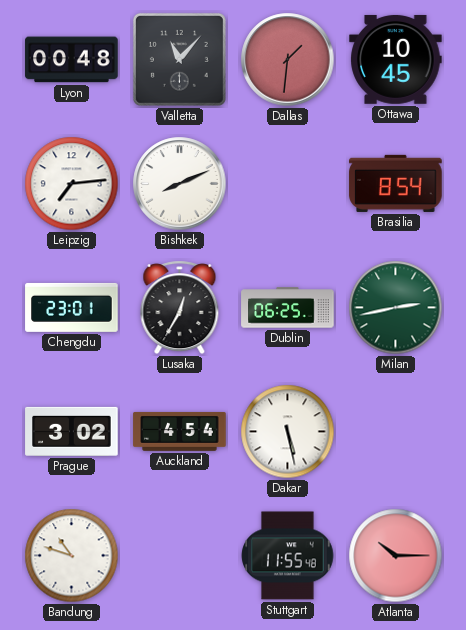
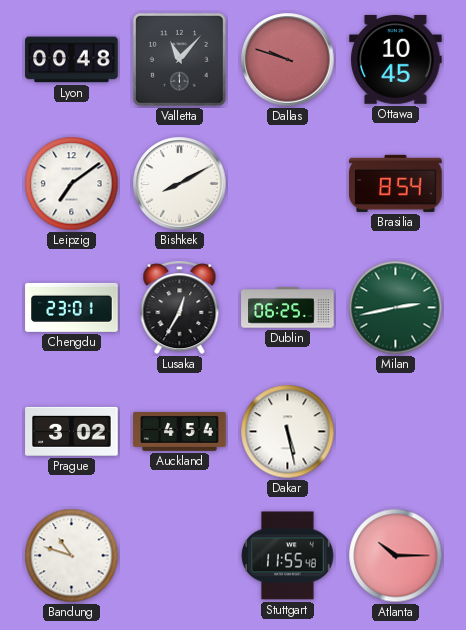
Dallas: 1:31 -> 9:48 (288, 60)
Leipzig: 7:14 -> 7:09 (72, 184)
Bishkek: 8:11 -> 8:10 (180, 184)
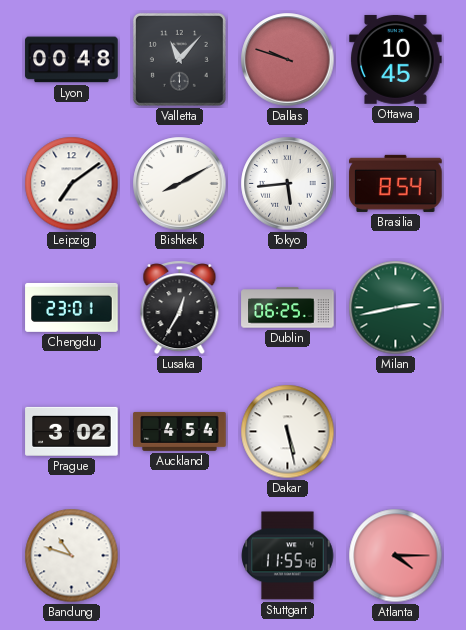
Tokyo: none -> 5:44 (288, 184)
Atlanta: 10:15 -> 4:15 (396, 556)
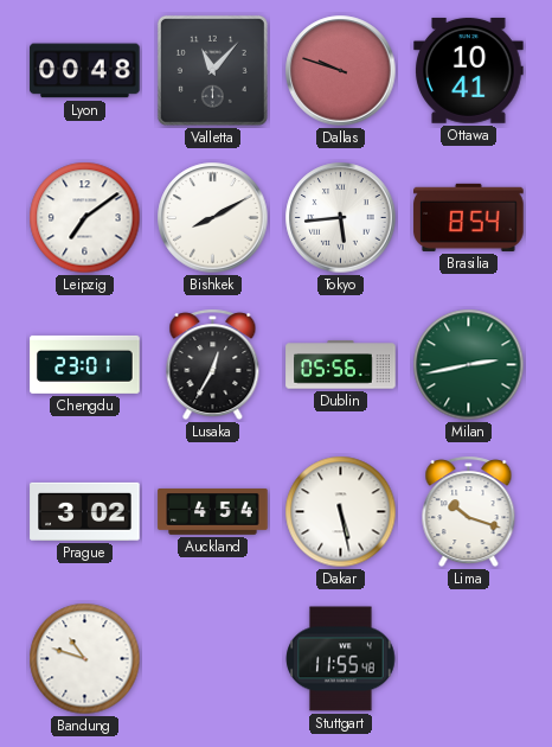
Ottawa: 10:45 -> 10:41 (469, 70)
Dublin: 06:25 -> 05:56 (341, 365)
Lima: none -> 10:18 (469, 512)
Atlanta: 4:15 -> none (396, 556)
